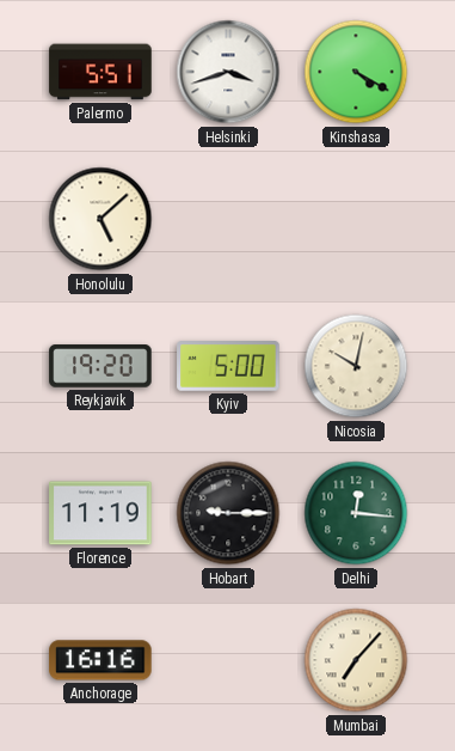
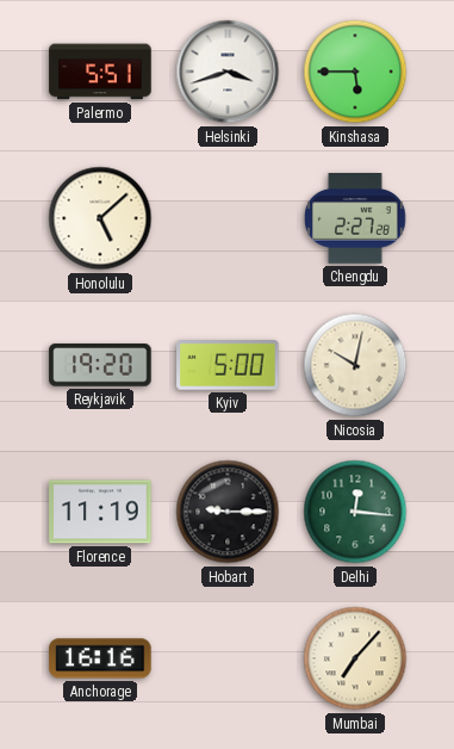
Kinshasa: 4:20 -> 5:45 (355, 72)
Chengdu: none -> 2:27 (355, 219)
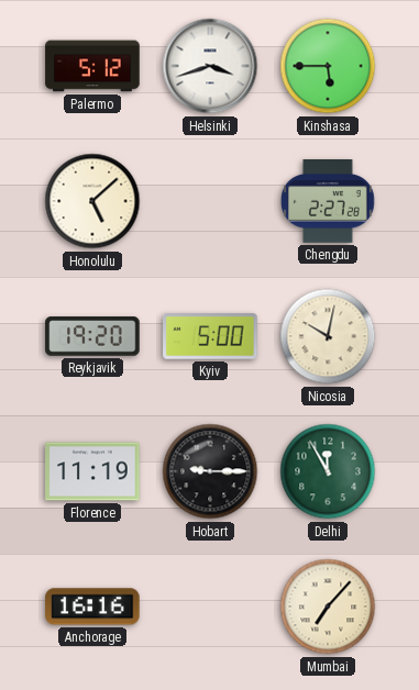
Palermo: 5:51 -> 5:12 (92, 66)
Delhi: 12:16 -> 11:55 (328, 471)
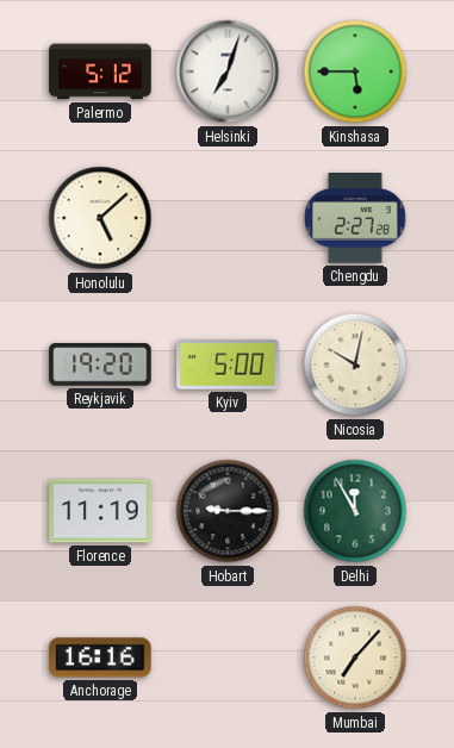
Helsinki: 3:42 -> 7:03 (228, 71)
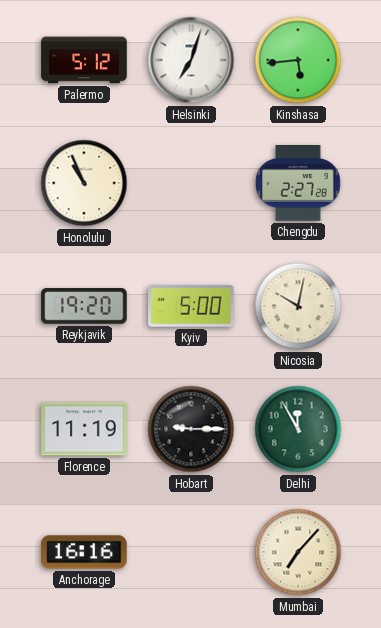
Kinshasa: 5:45 -> 5:44 (298, 60)
Honolulu: 5:08 -> 10:56 (84, 183)
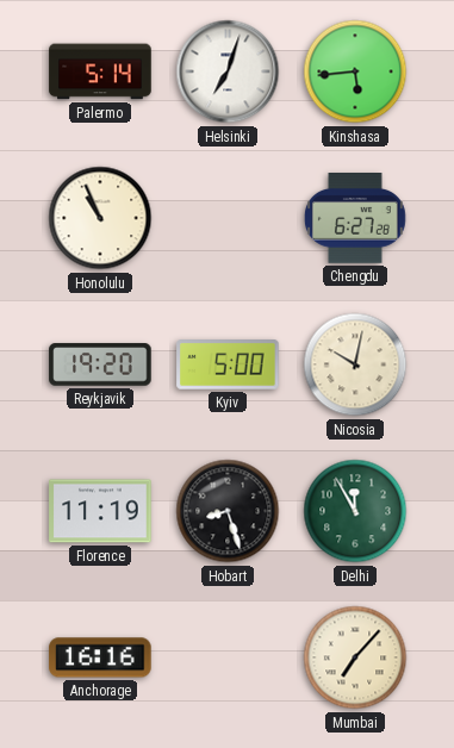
Palermo: 5:12 -> 5:14 (100, 71)
Chengdu: 2:27 -> 6:27 (355, 219)
Hobart: 9:15 -> 8:27 (228, 511)
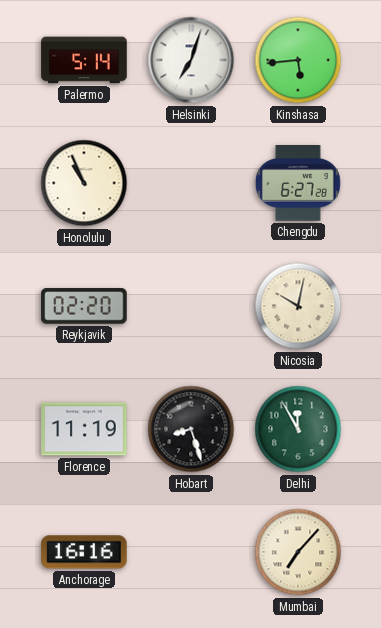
Reykjavik: 19:20 -> 02:20 (84, 306)
Kyiv: 5:00 -> none (228, 364)
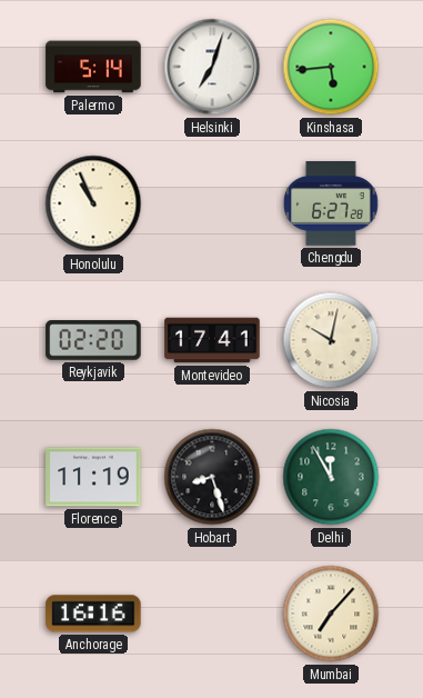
Montevideo: none -> 17:41 (212, 340)
